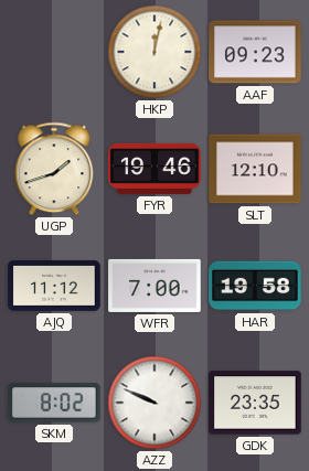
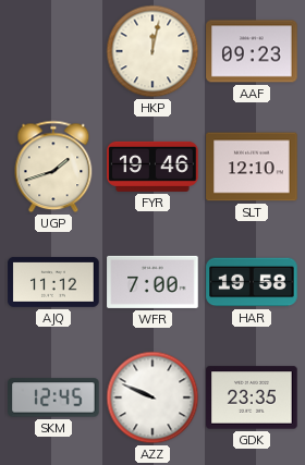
SKM: 8:02 -> 12:45 (53, 397)
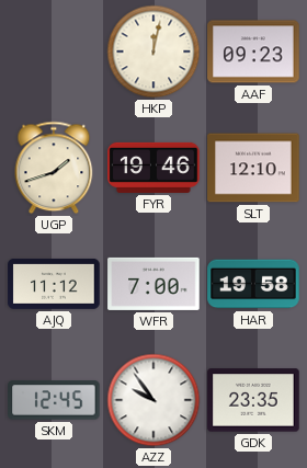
AZZ: 9:49 -> 9:54 (153, 400)
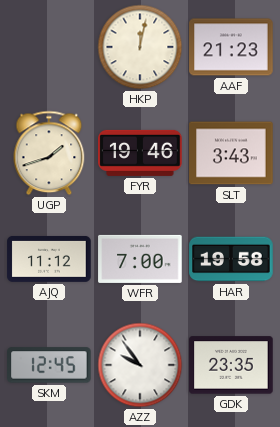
AAF: 09:23 -> 21:23 (231, 47)
SLT: 12:10 -> 3:43 (231, 153)
